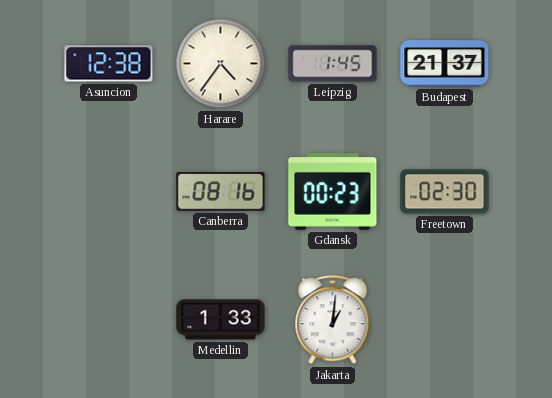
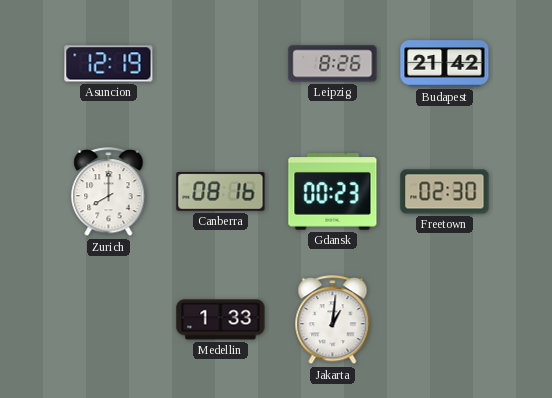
Asuncion: 12:38 -> 12:19 (109, 64)
Harare: 4:36 -> none (221, 64)
Leipzig: 1:45 -> 8:26 (333, 64)
Budapest: 21:37 -> 21:42 (445, 64)
Zurich: none -> 8:00 (109, 192)
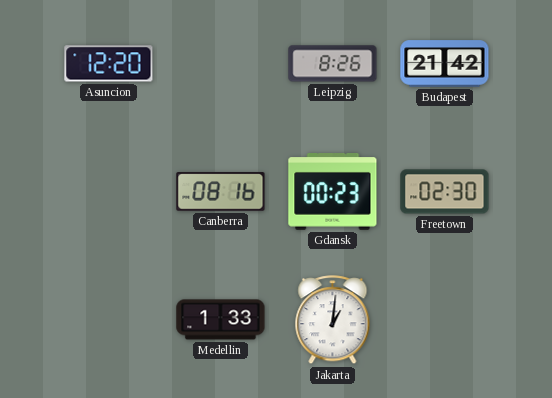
Asuncion: 12:19 -> 12:20 (109, 64)
Zurich: 8:00 -> none (109, 192)
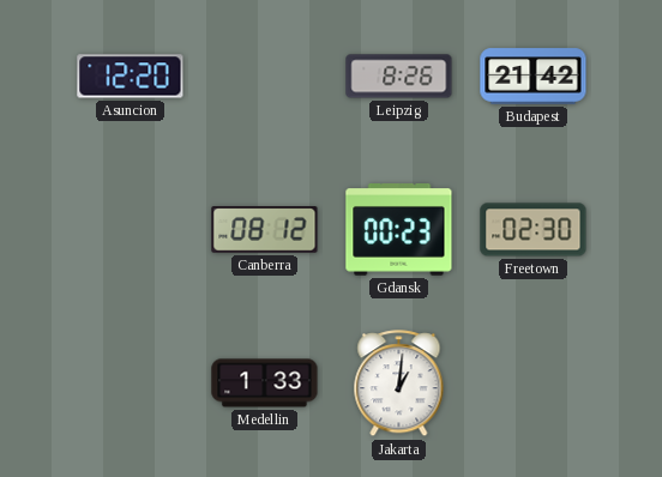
Canberra: 08:16 -> 08:12 (265, 230)
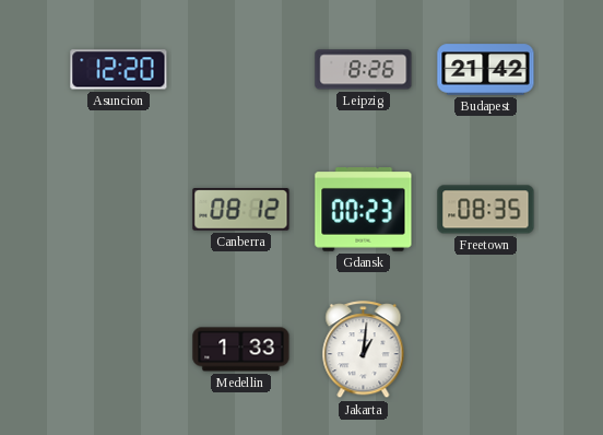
Freetown: 02:30 -> 08:35 (486, 210)
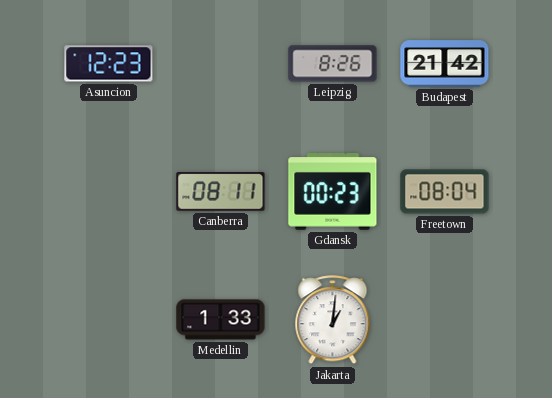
Asuncion: 12:20 -> 12:23 (109, 64)
Canberra: 08:12 -> 08:11 (221, 192)
Freetown: 08:35 -> 08:04 (445, 192)
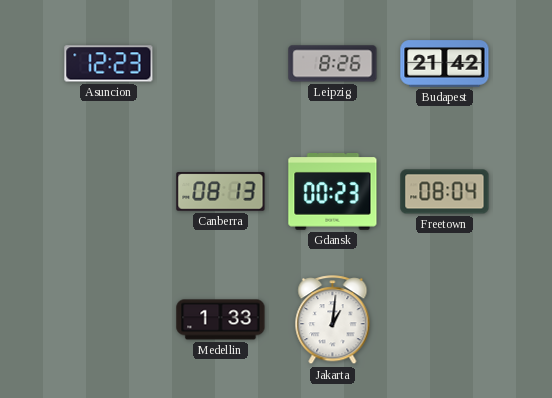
Canberra: 08:11 -> 08:13 (221, 192)
